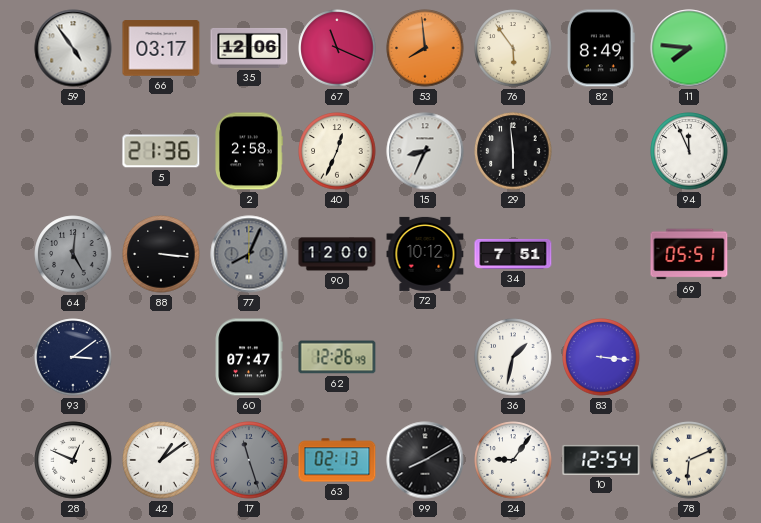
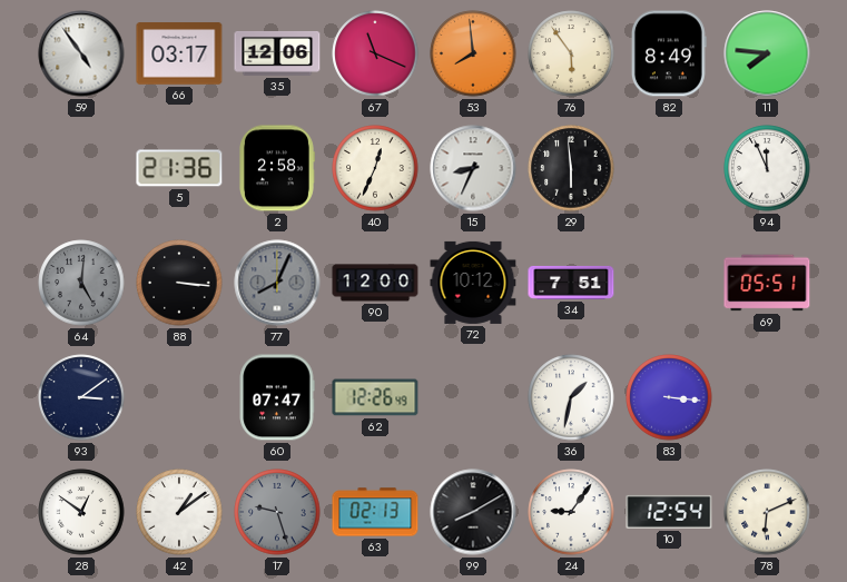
28: 12:49 -> 12:51 (81, 512)
17: 11:27 -> 9:27 (277, 512)
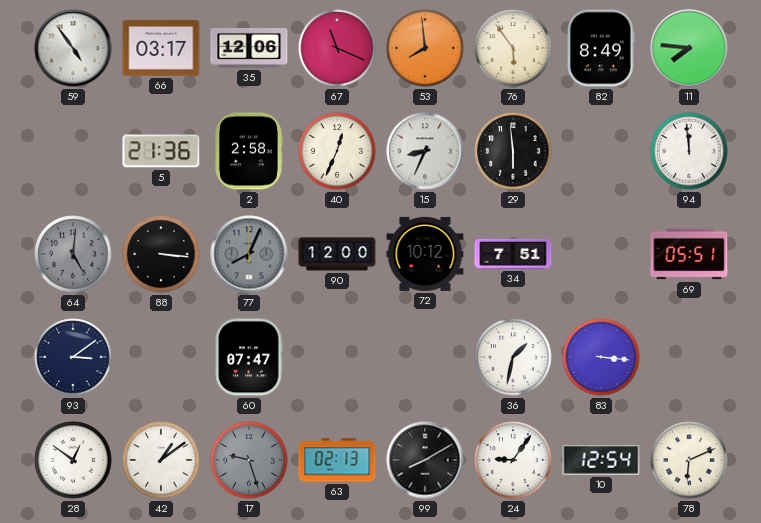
94: 11:56 -> 11:59 (689, 151)
62: 12:26 -> none (375, 397)
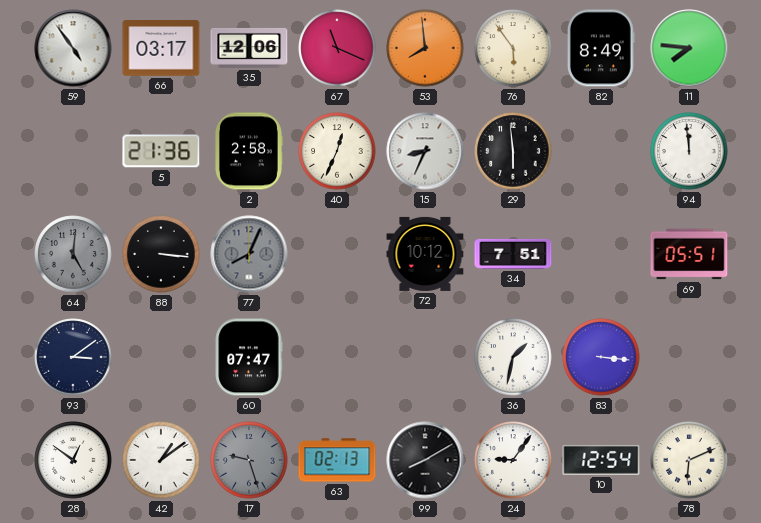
90: 12:00 -> none (337, 254)
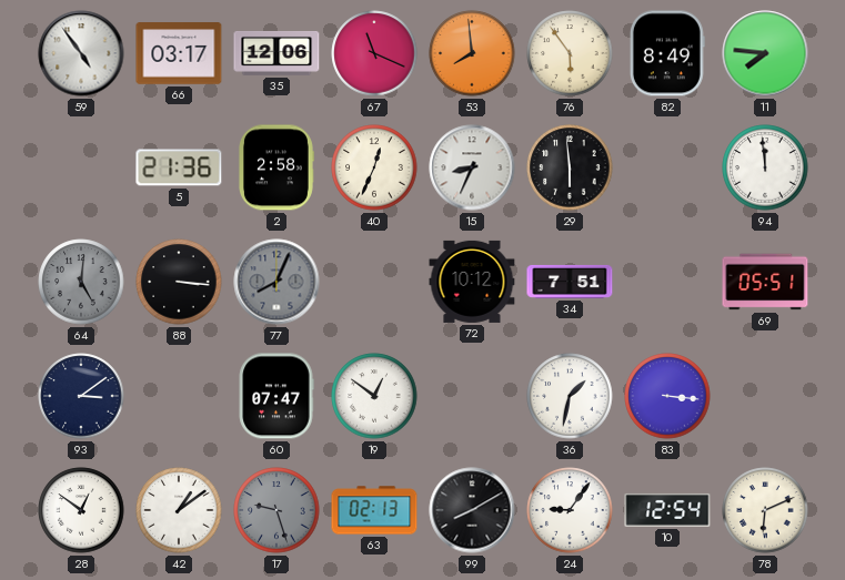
19: none -> 12:51 (374, 396)
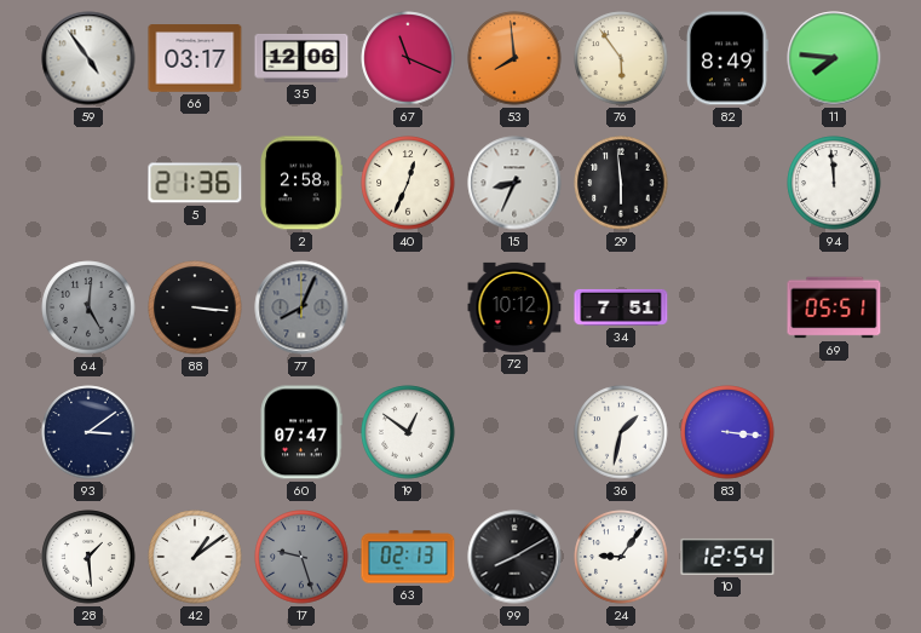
28: 12:51 -> 1:29 (88, 557)
78: 6:11 -> none (765, 510)
